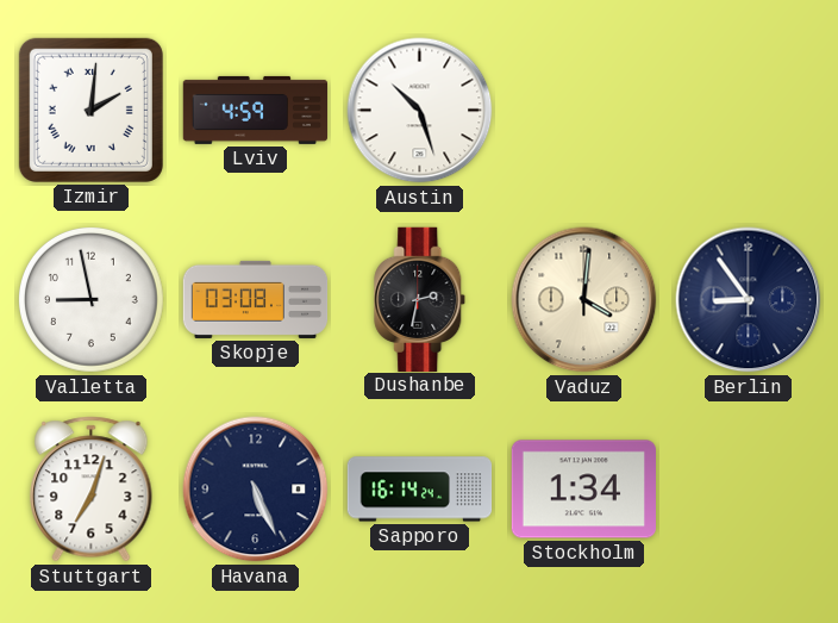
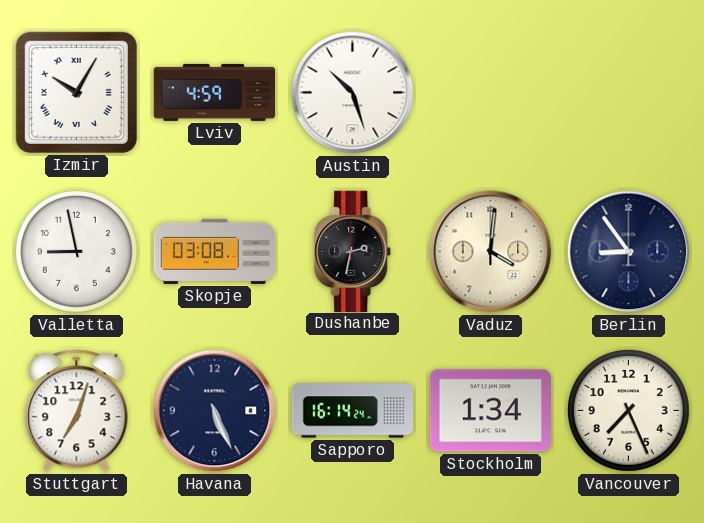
Izmir: 2:01 -> 10:05 (76, 92)
Vancouver: none -> 7:26 (628, 410)
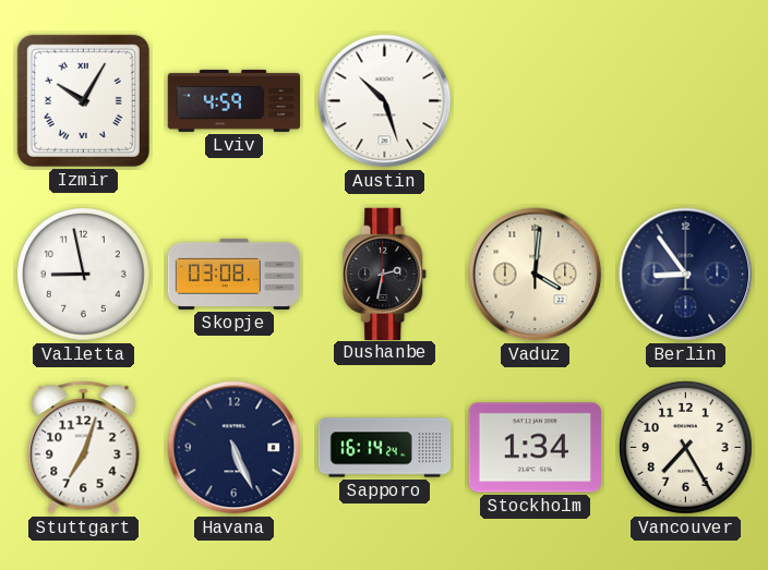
Vancouver: 7:26 -> 7:25 (685, 447)
